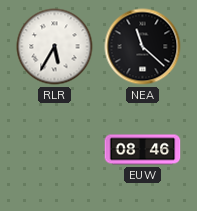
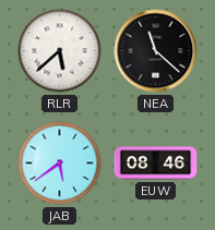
RLR: 5:35 -> 5:38 (60, 51)
JAB: none -> 5:39 (60, 164)
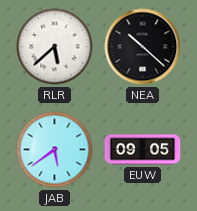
NEA: 11:22 -> 10:22 (143, 47)
EUW: 08:46 -> 09:05 (143, 150)
